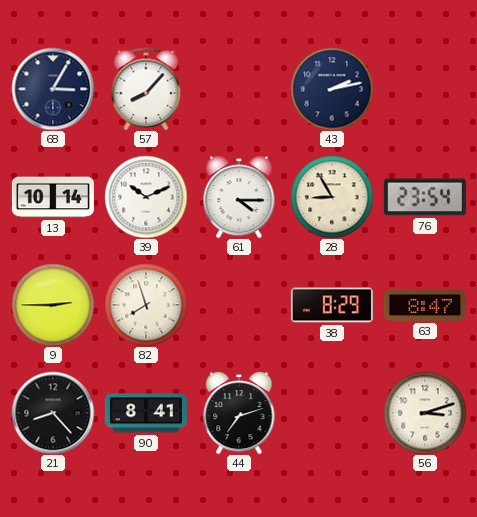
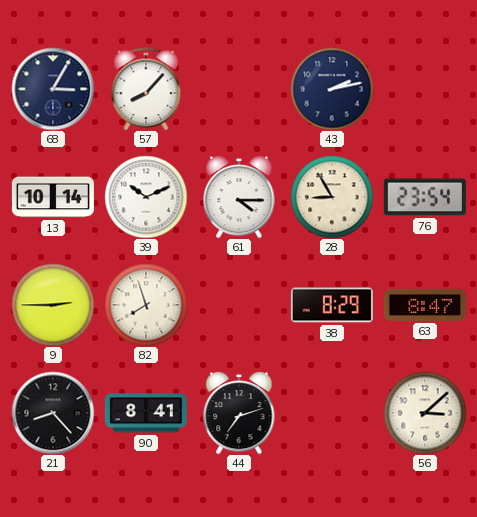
56: 3:12 -> 3:08 (425, 413)
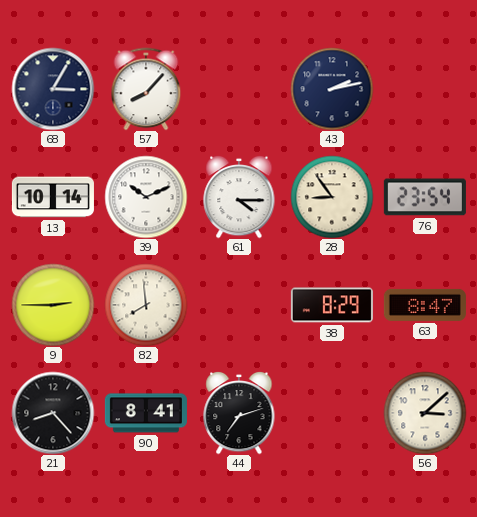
28: 8:55 -> 8:54 (332, 197)
82: 7:57 -> 7:59 (146, 305)
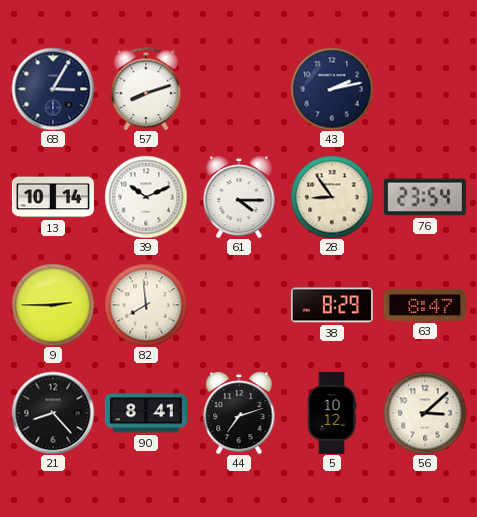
57: 8:07 -> 8:12 (146, 89)
5: none -> 10:12 (332, 413)
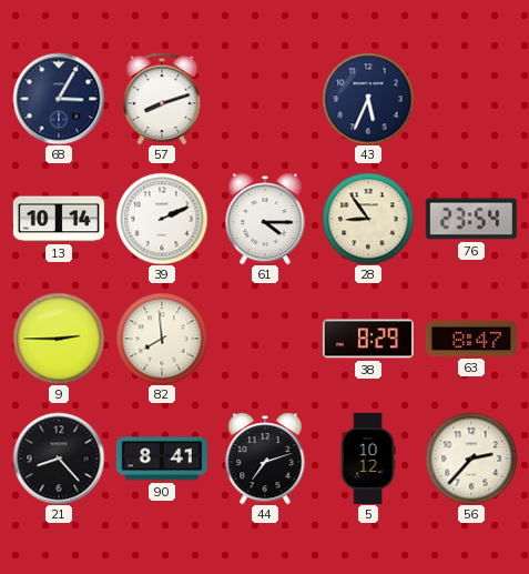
43: 2:13 -> 5:34 (368, 99)
39: 10:11 -> 2:11 (162, 219)
56: 3:08 -> 2:37 (471, 459)
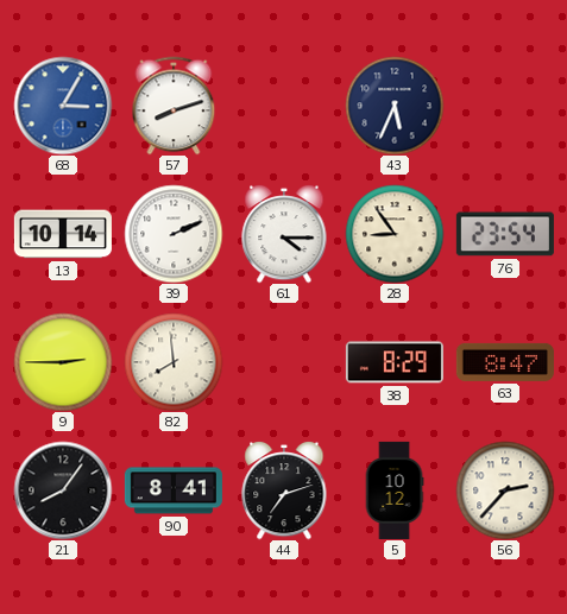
68 dial: navy -> blue (63, 106)
21: 8:23 -> 8:06 (63, 490)
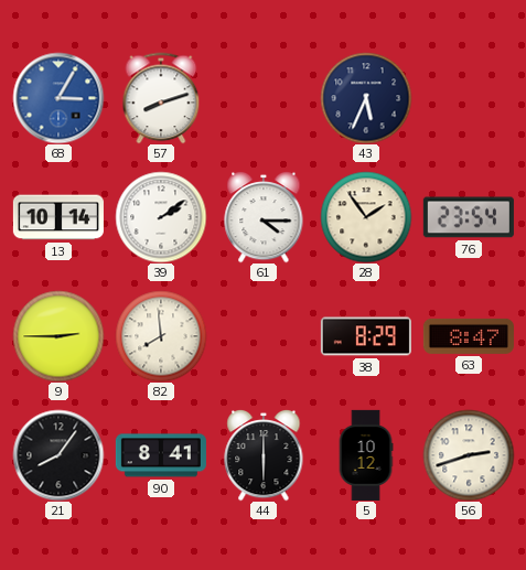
39: 2:11 -> 2:09 (161, 217)
28: 8:54 -> 1:54 (366, 217)
44: 7:12 -> 6:00 (264, 455)
56: 2:37 -> 2:42 (469, 455)
